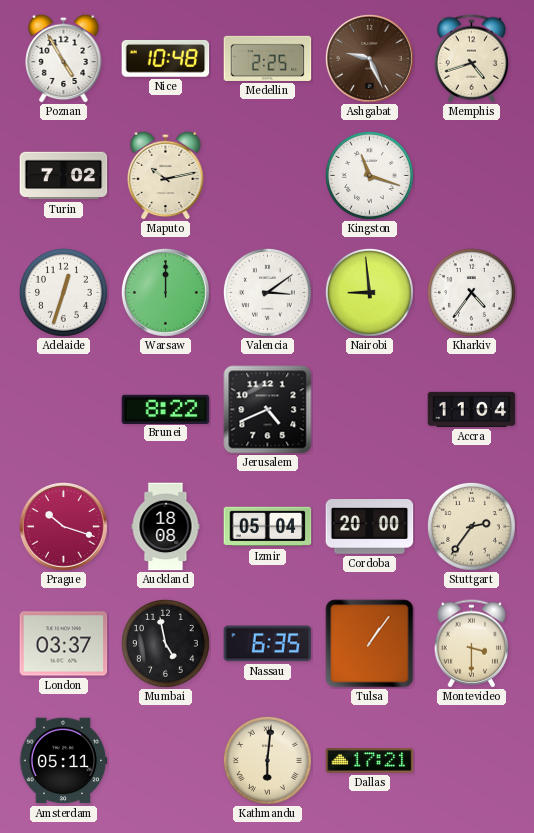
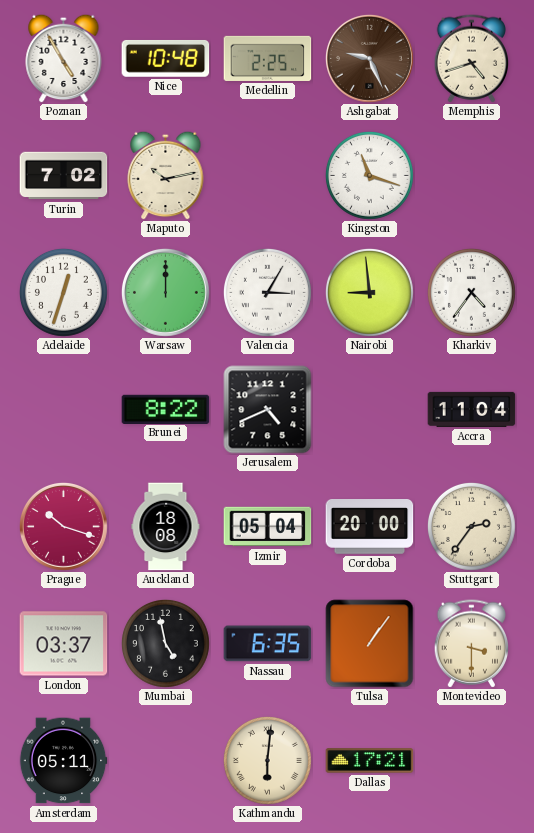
Valencia: 3:09 -> 3:05 (267, 292)
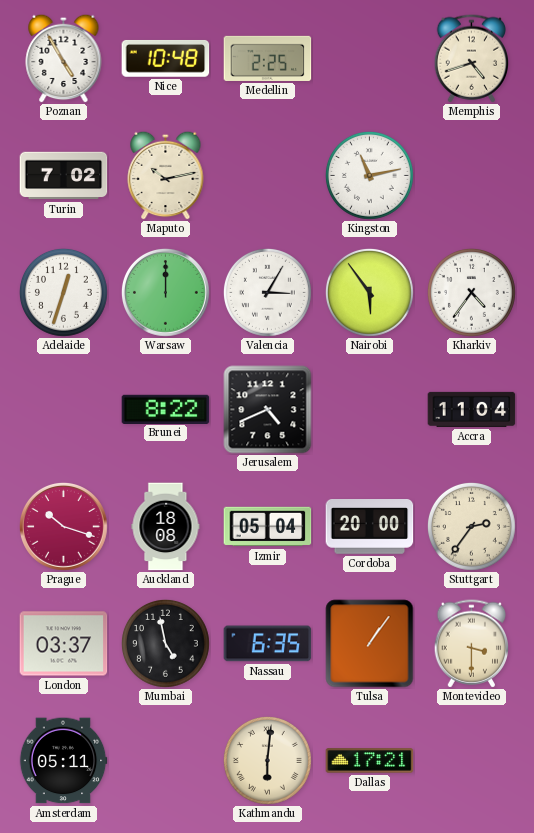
Ashgabat: 9:26 -> none (369, 58)
Kingston: 11:18 -> 11:13 (369, 175)
Nairobi: 8:59 -> 5:54 (369, 292)
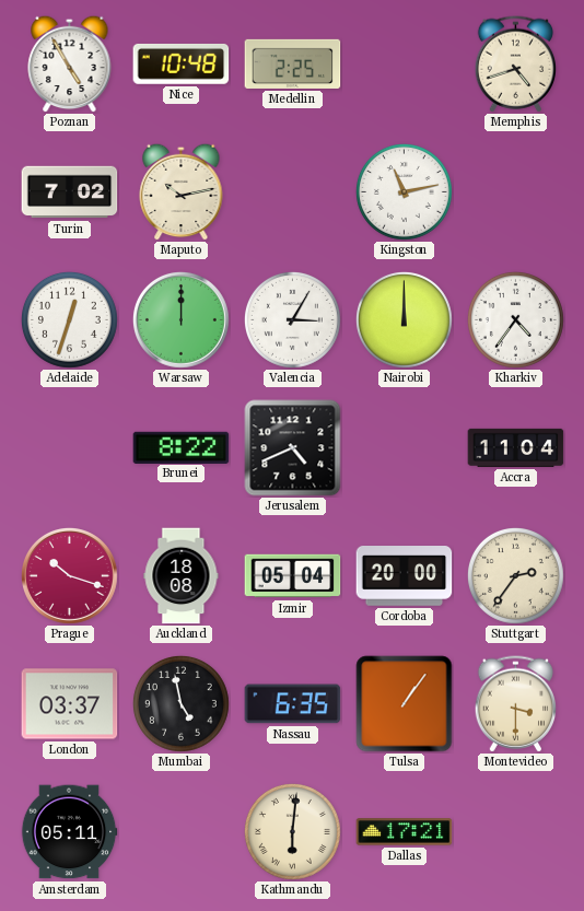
Nairobi: 5:54 -> 12:00 (404, 319)
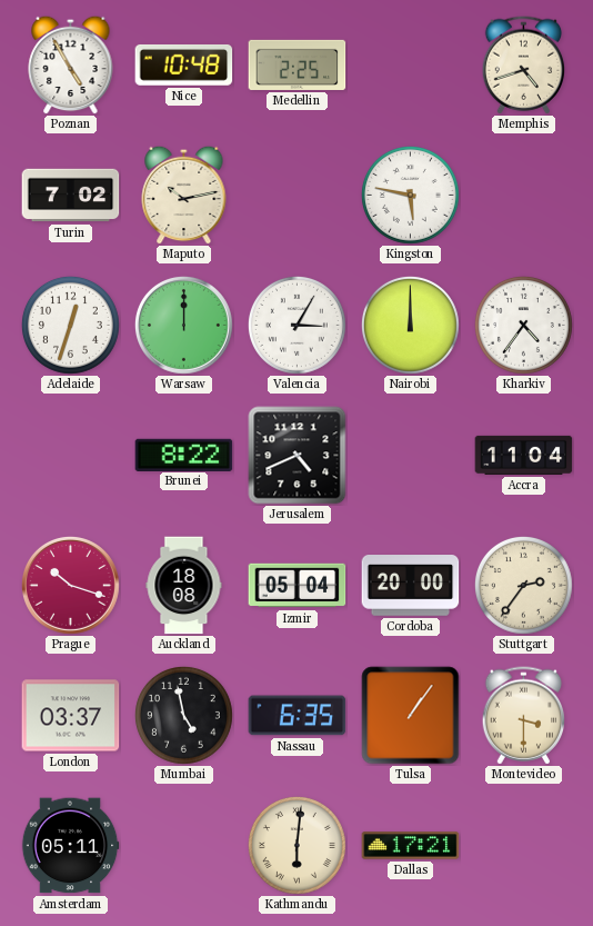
Kingston: 11:13 -> 5:47 (410, 195)
